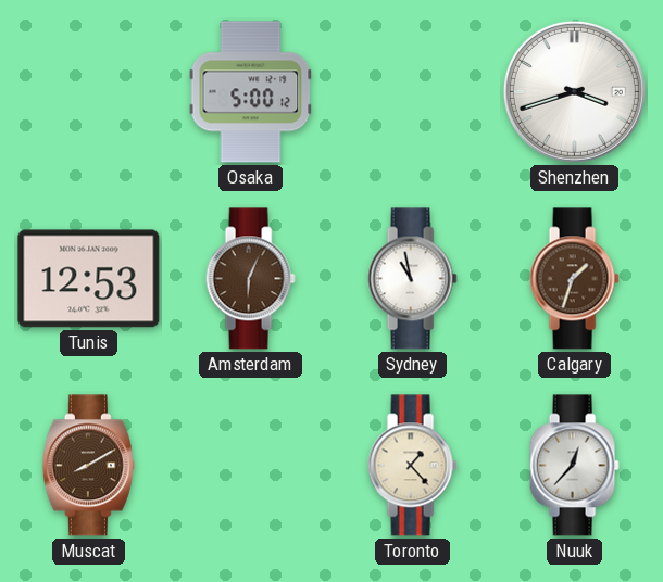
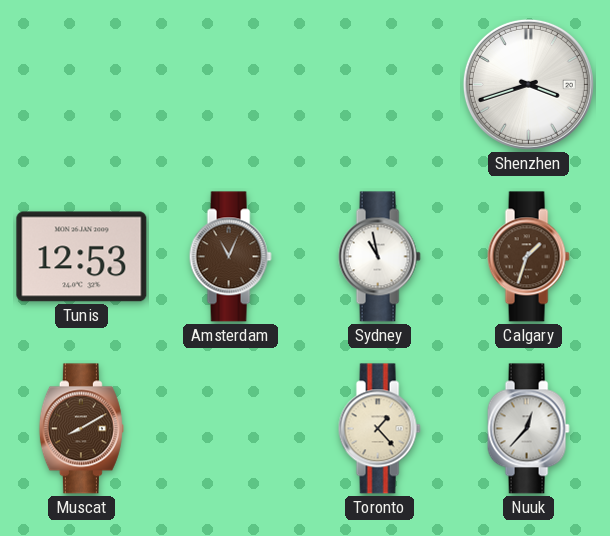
Osaka: 5:00 -> none (251, 92)
Amsterdam: 6:04 -> 11:04 (230, 257)
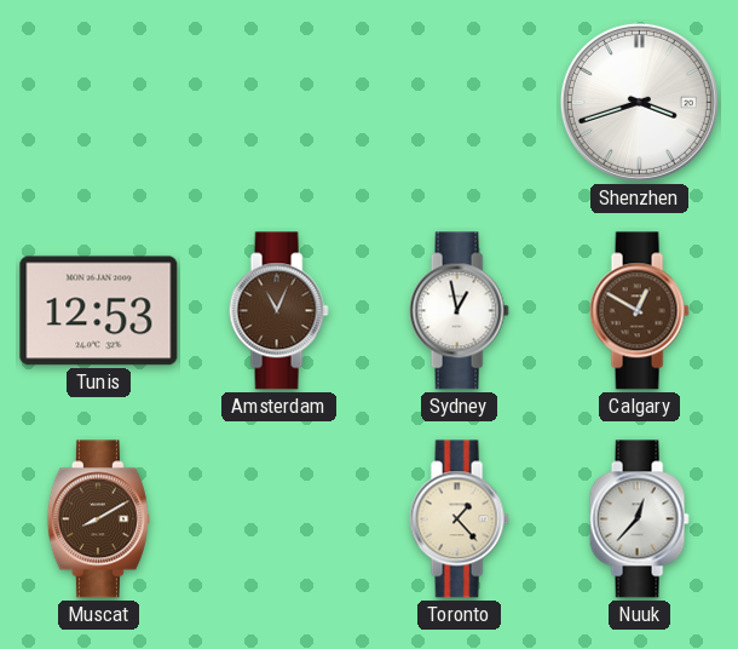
Sydney: 10:58 -> 12:58 (459, 311)
Calgary: 1:33 -> 12:50 (639, 311)
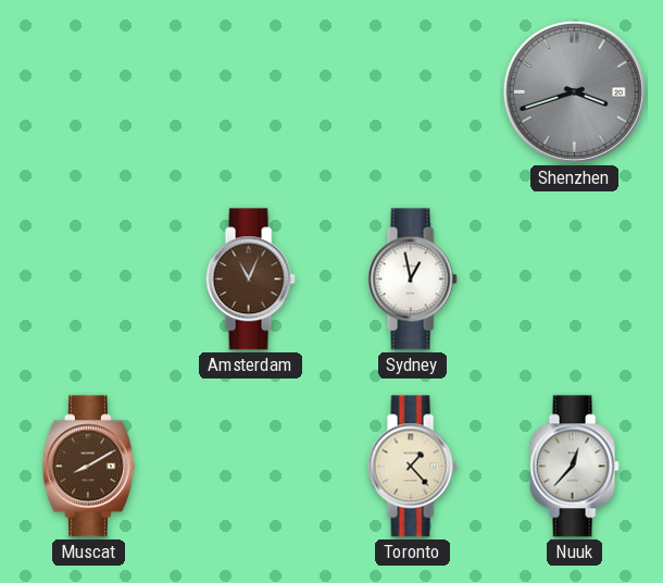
Shenzhen dial: white -> grey (574, 91)
Tunis: 12:53 -> none (99, 311)
Calgary: 12:50 -> none (639, 311)
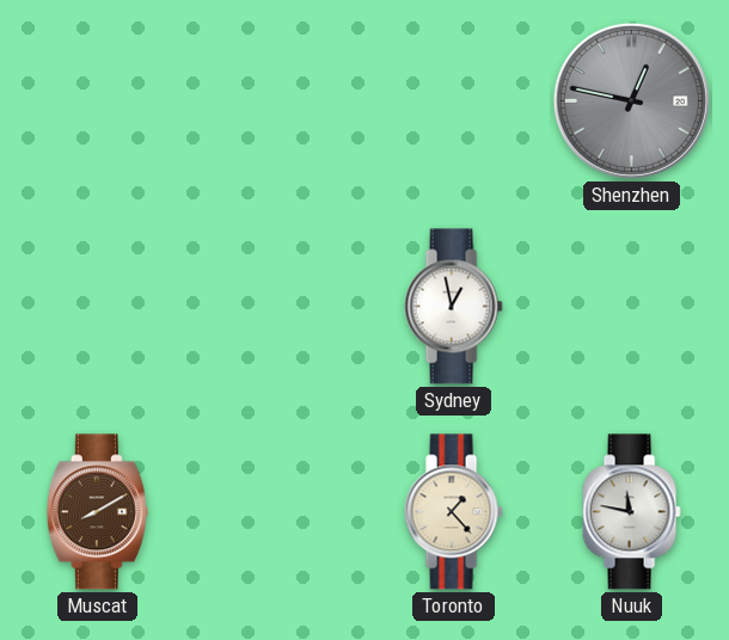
Shenzhen: 3:42 -> 12:47 (631, 100)
Amsterdam: 11:04 -> none (250, 280)
Nuuk: 12:37 -> 11:47 (631, 512)
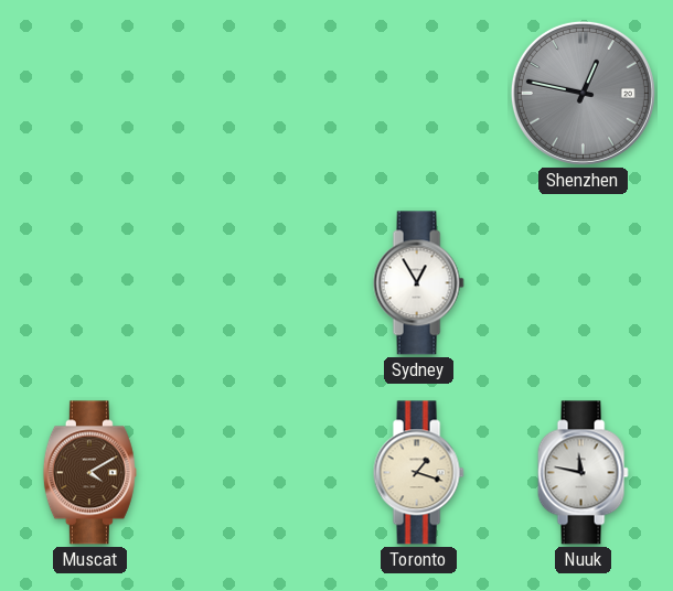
Sydney: 12:58 -> 12:55 (418, 283)
Muscat: 8:10 -> 4:10 (89, 473)
Toronto: 1:23 -> 1:18 (418, 473)
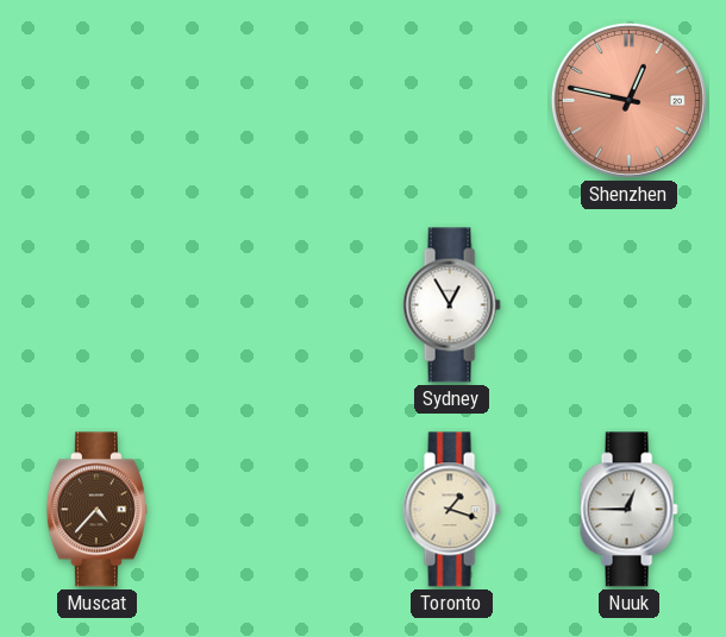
Shenzhen dial: grey -> salmon (628, 100)
Muscat: 4:10 -> 4:37 (96, 510)
Nuuk: 11:47 -> 12:45 (628, 510)
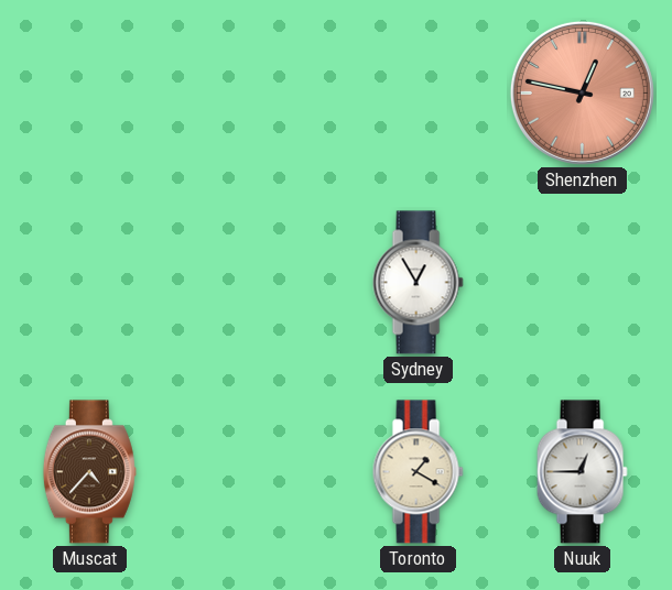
Toronto: 1:18 -> 1:20 (418, 472)
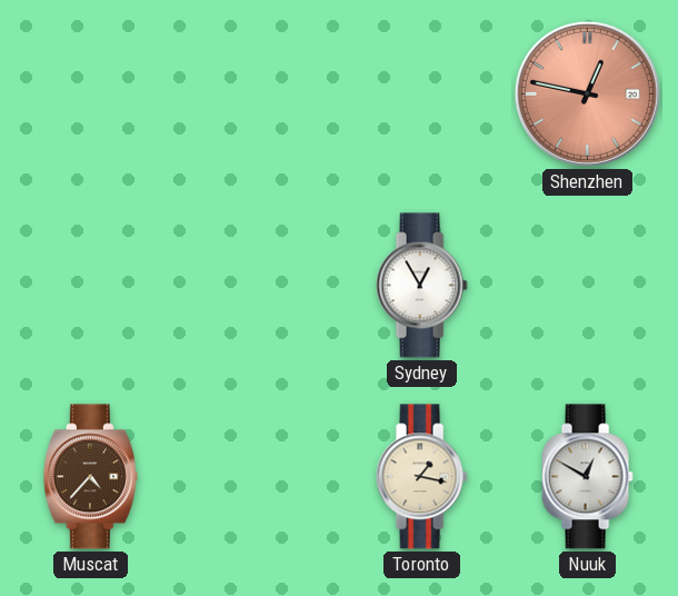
Toronto: 1:20 -> 1:17 (421, 477)
Nuuk: 12:45 -> 12:50 (587, 477)
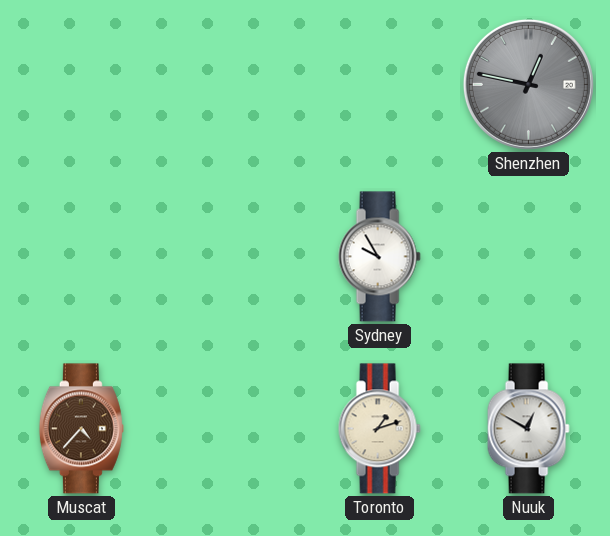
Shenzhen dial: salmon -> grey (528, 84)
Sydney: 12:55 -> 9:55 (379, 257)
Toronto: 1:17 -> 1:12 (379, 429)
